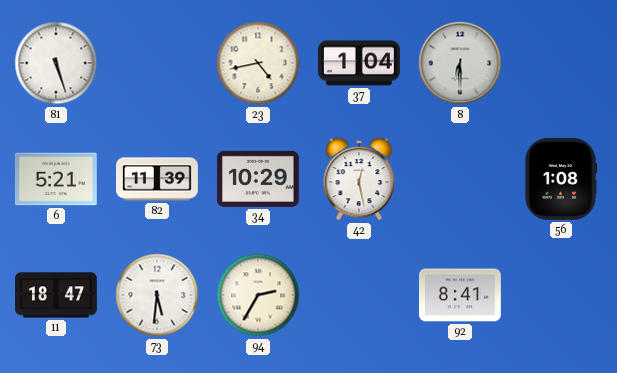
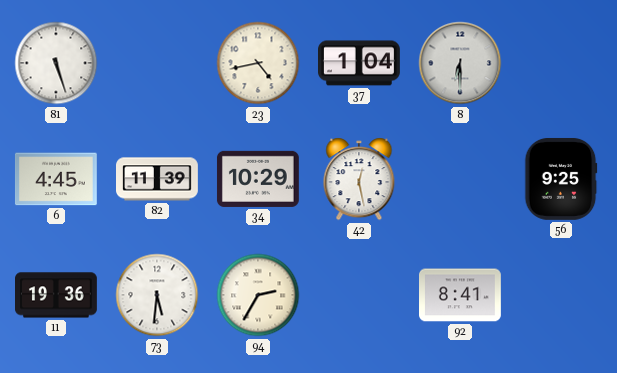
6: 5:21 -> 4:45 (56, 179)
56: 1:08 -> 9:25 (561, 179)
11: 18:47 -> 19:36 (57, 295)
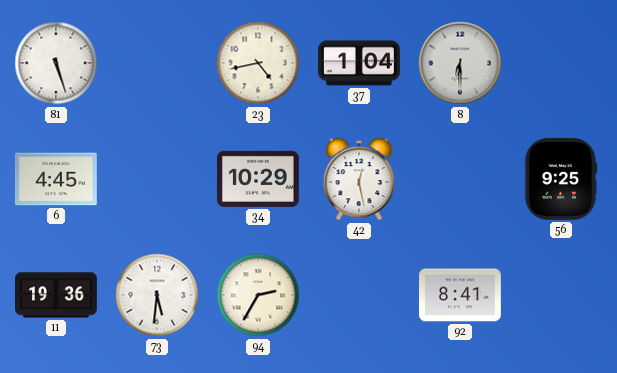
82: 11:39 -> none (158, 179)
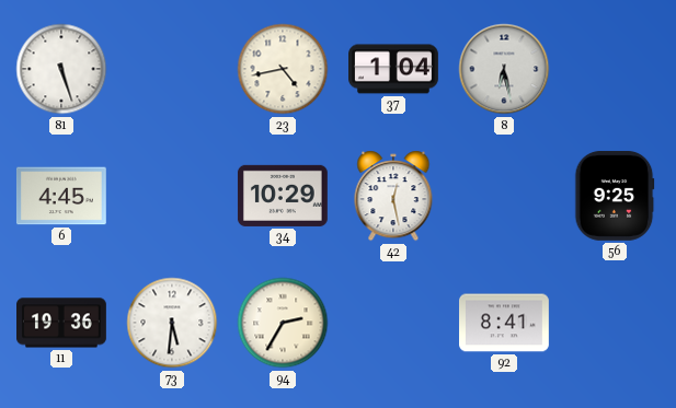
8: 6:30 -> 6:28 (504, 69)
